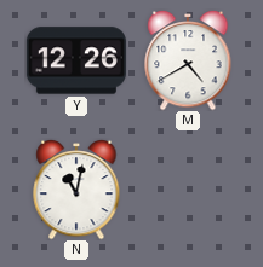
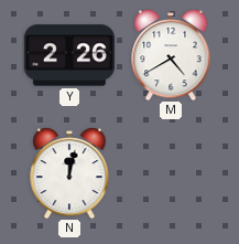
Y: 12:26 -> 2:26 (69, 55)
N: 11:02 -> 12:02 (69, 173)
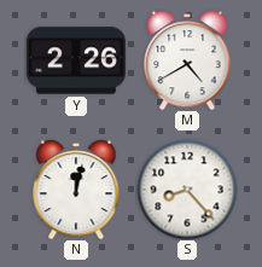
S: none -> 8:23 (187, 190)
